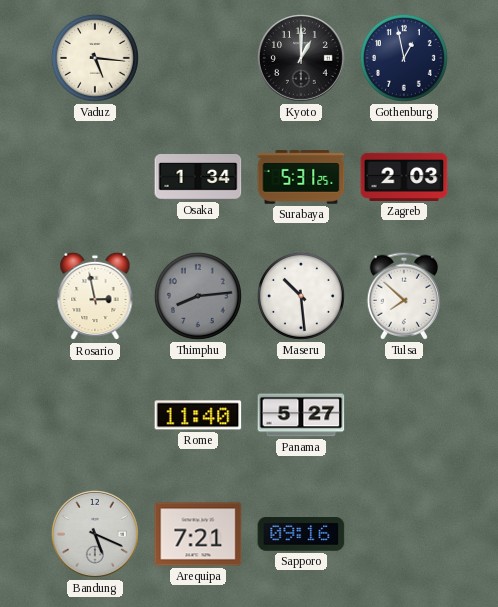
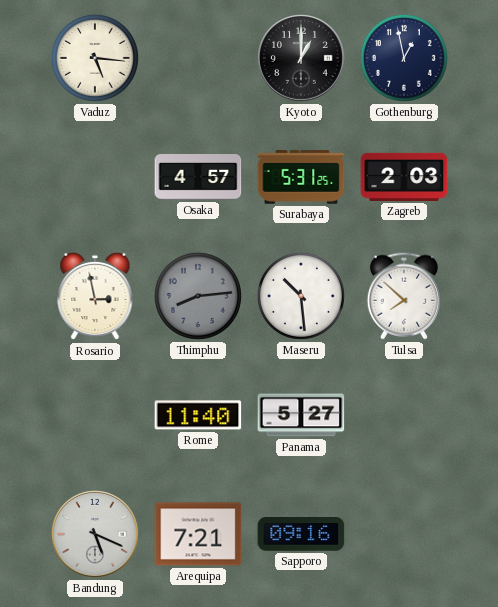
Osaka: 1:34 -> 4:57 (198, 178)
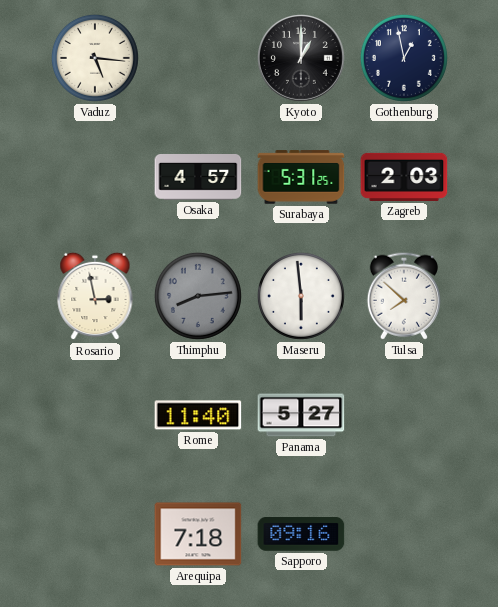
Maseru: 10:29 -> 5:59 (301, 296)
Bandung: 5:19 -> none (95, 534)
Arequipa: 7:21 -> 7:18 (198, 534)
